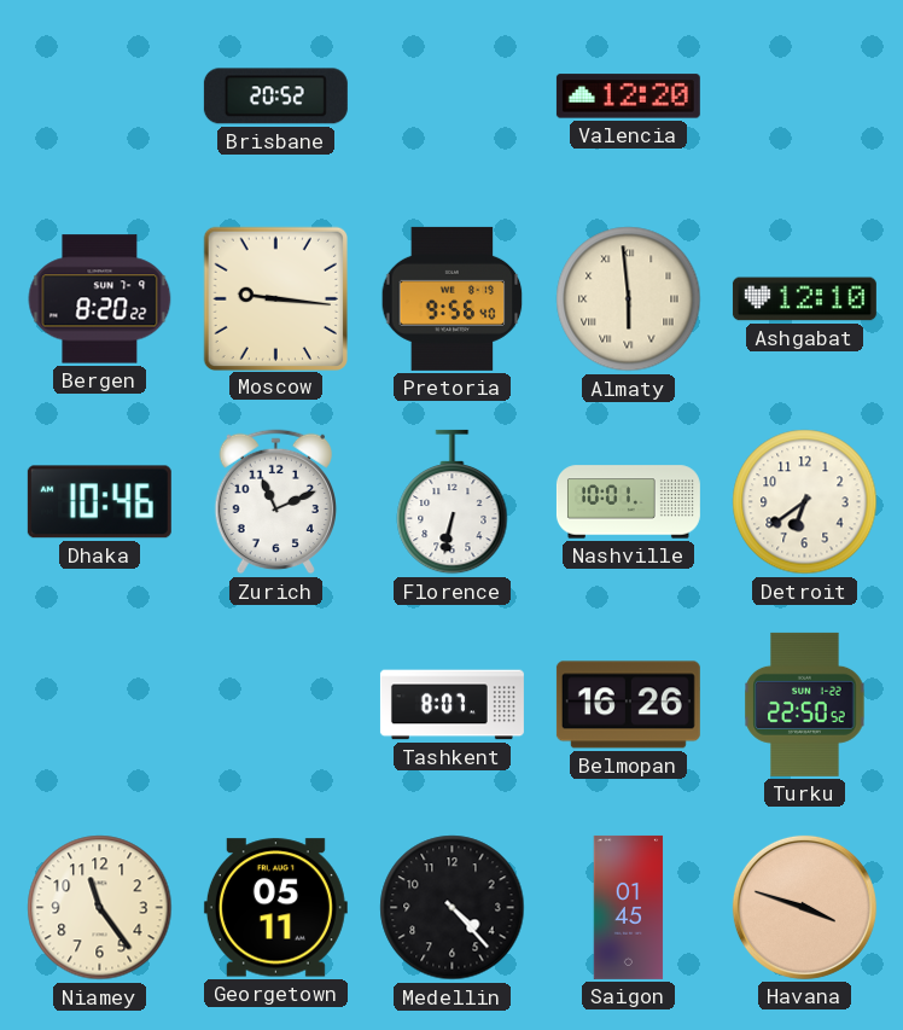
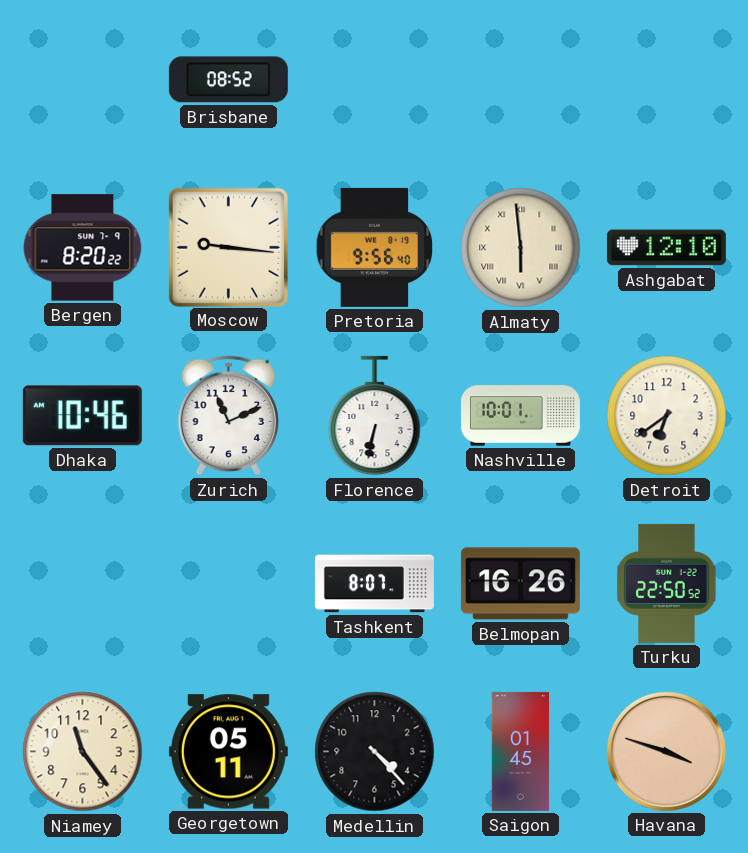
Brisbane: 20:52 -> 08:52 (228, 80)
Valencia: 12:20 -> none (628, 97)
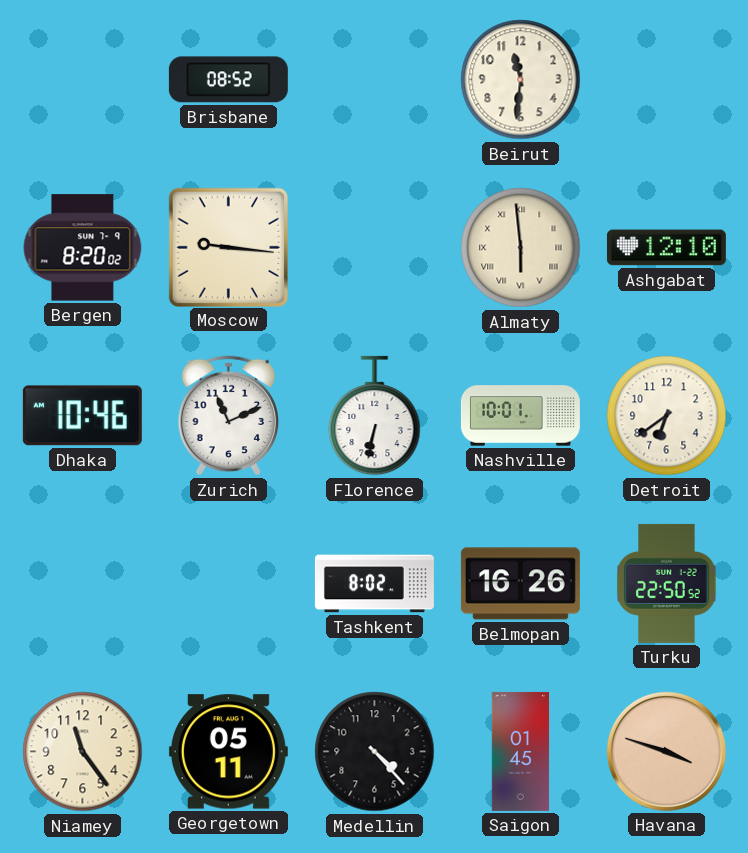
Beirut: none -> 11:31 (521, 80)
Bergen: 8:20:22 -> 8:20:02 (83, 248)
Pretoria: 9:56 -> none (375, 247)
Tashkent: 8:07 -> 8:02 (374, 584)
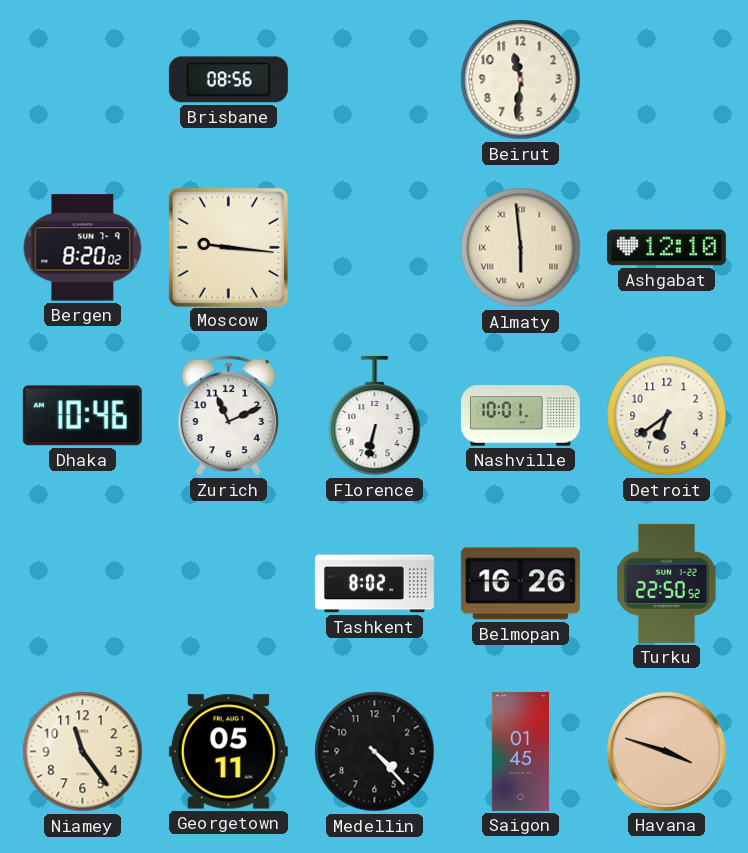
Brisbane: 08:52 -> 08:56 (228, 80)
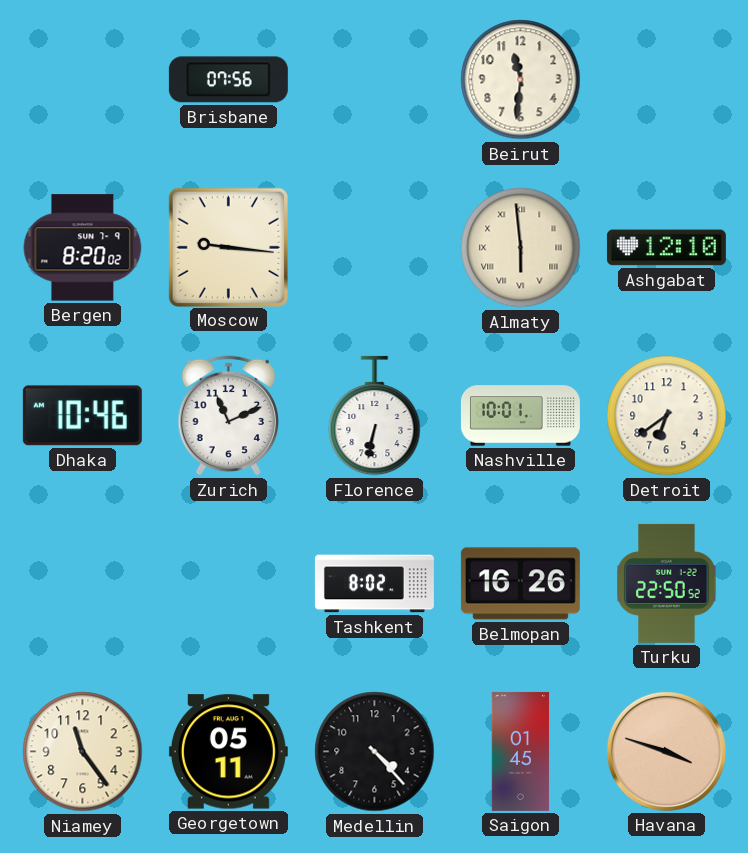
Brisbane: 08:56 -> 07:56 (228, 80)
